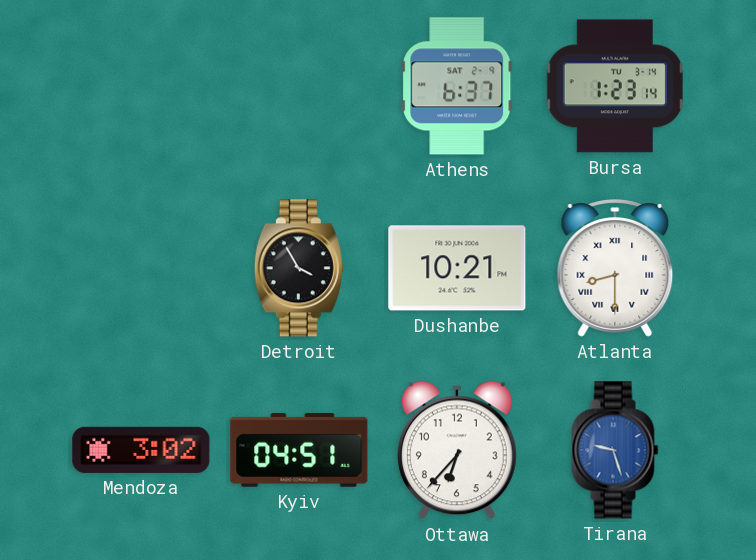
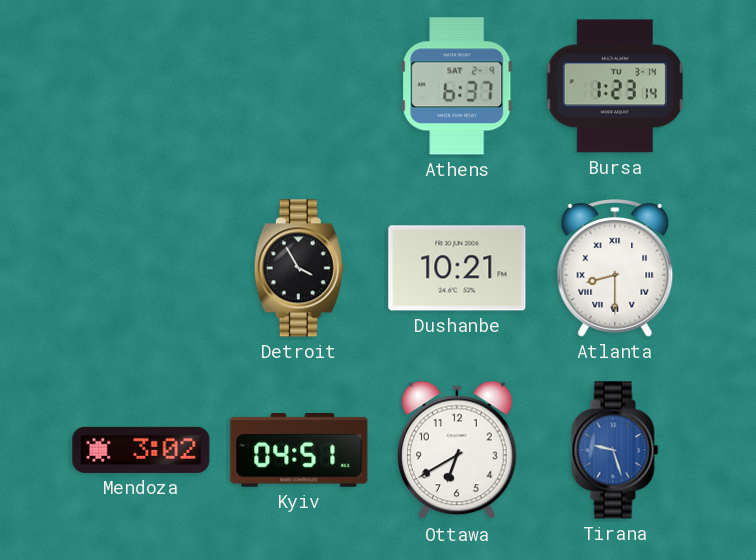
Ottawa: 6:37 -> 6:40 (457, 450)
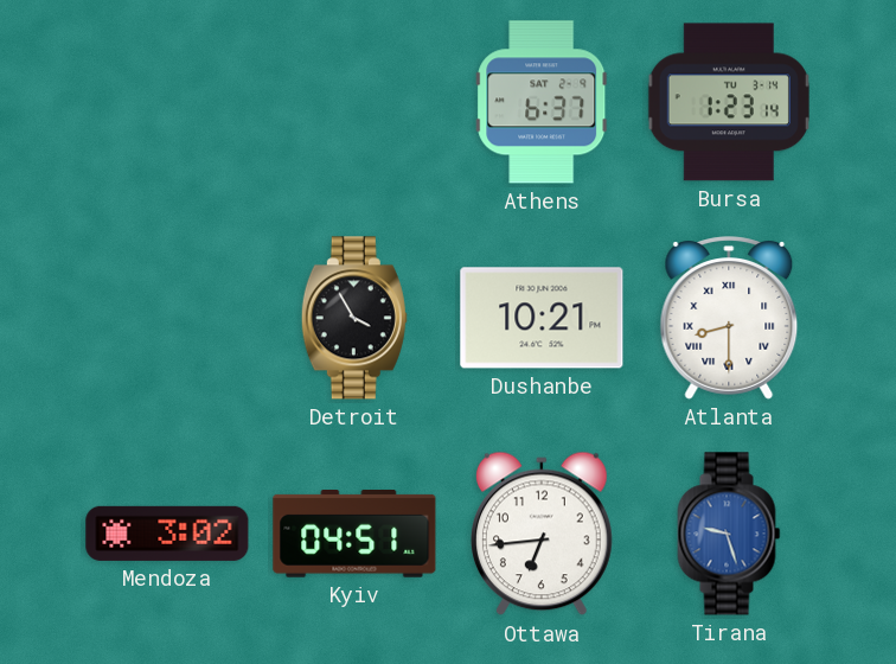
Ottawa: 6:40 -> 6:44 (542, 534)
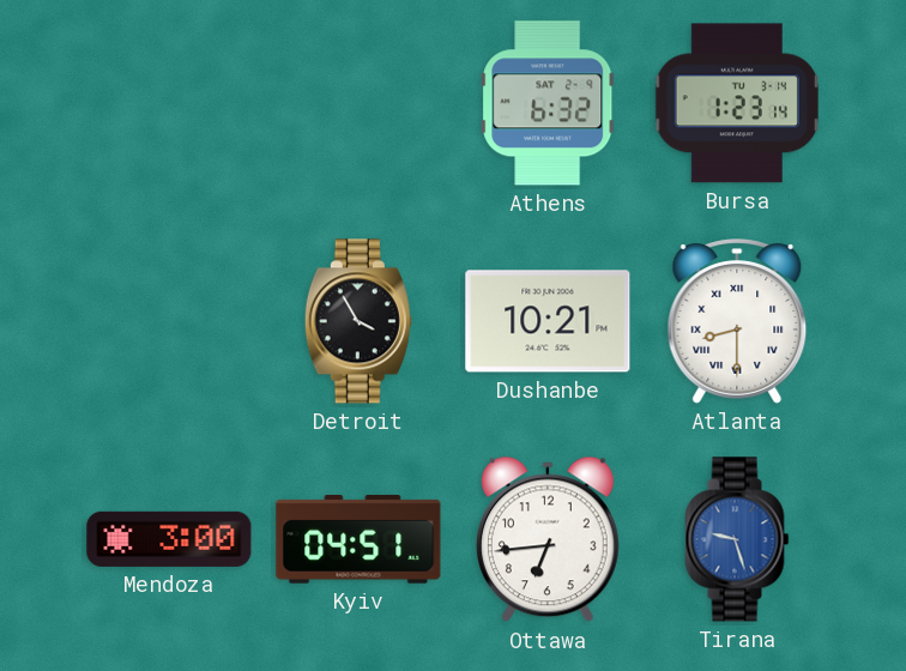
Athens: 6:37 -> 6:32 (548, 103)
Mendoza: 3:02 -> 3:00 (169, 539)
